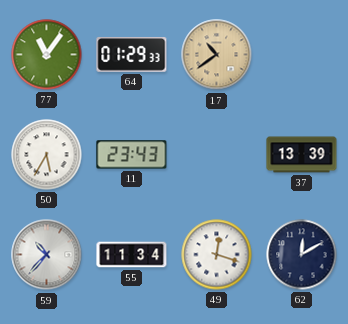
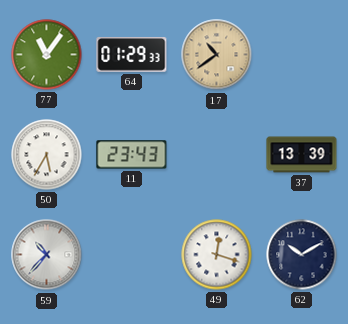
55: 11:34 -> none (132, 255)
62: 12:10 -> 10:10 (302, 255)
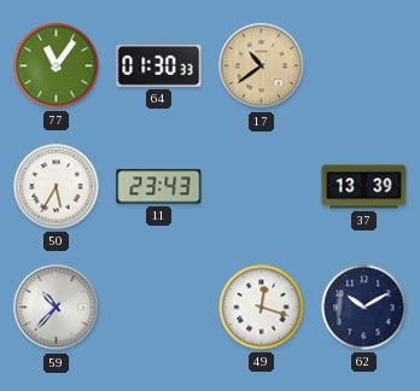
64: 01:29 -> 01:30 (159, 66)
